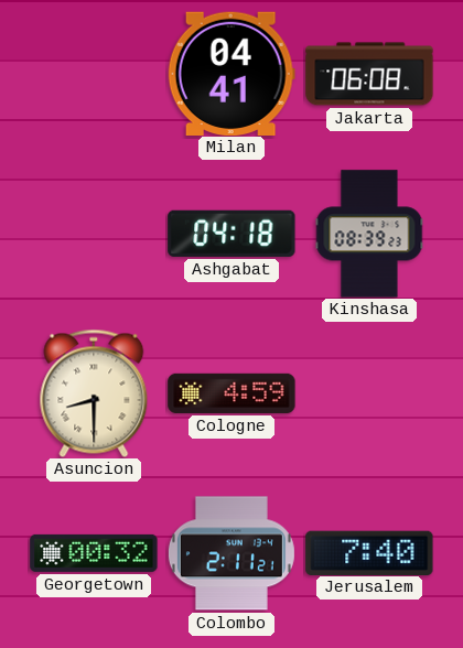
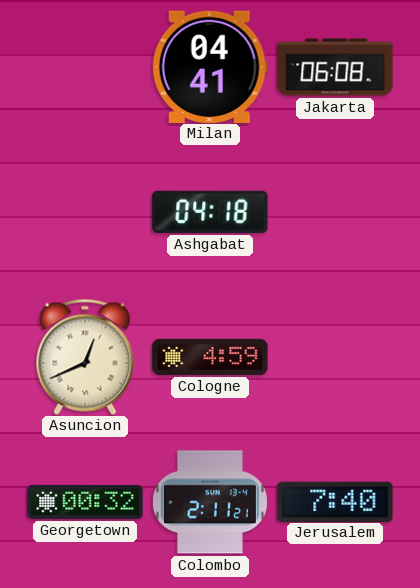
Kinshasa: 08:39 -> none (369, 234)
Asuncion: 8:30 -> 12:41 (85, 357)
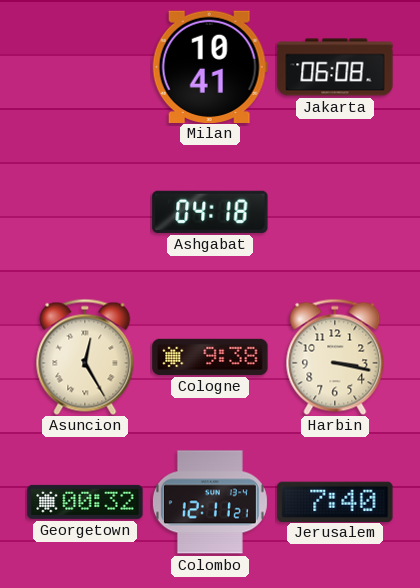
Milan: 04:41 -> 10:41 (210, 66)
Asuncion: 12:41 -> 12:25 (85, 357)
Cologne: 4:59 -> 9:38 (210, 357)
Harbin: none -> 3:17 (335, 357)
Colombo: 2:11 -> 12:11 (210, 502)
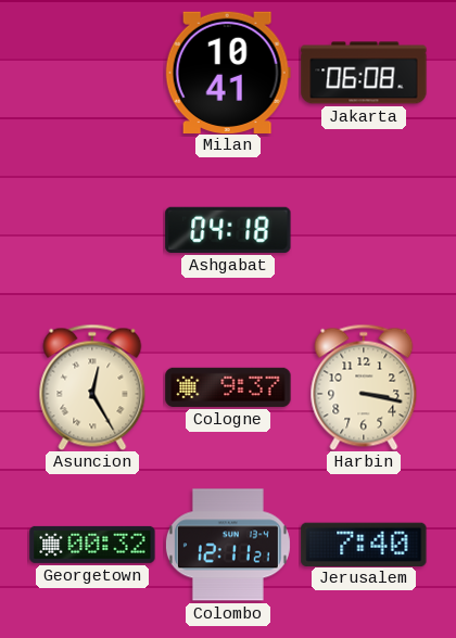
Cologne: 9:38 -> 9:37 (228, 387)
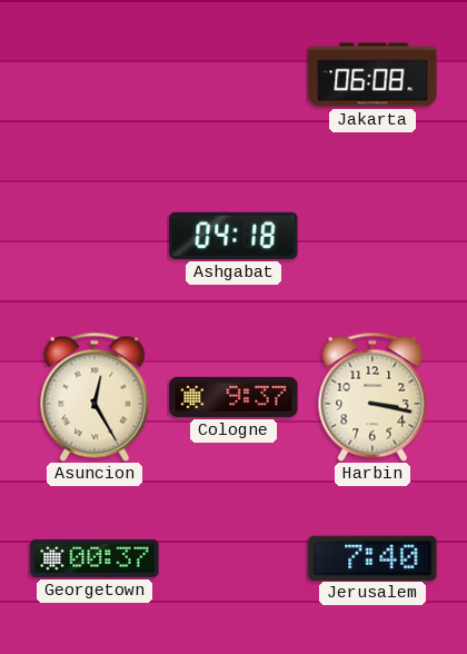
Milan: 10:41 -> none (228, 72)
Georgetown: 00:32 -> 00:37 (95, 558)
Colombo: 12:11 -> none (228, 545)
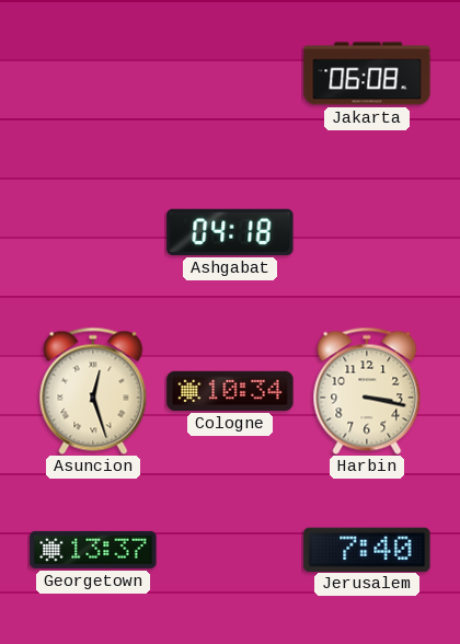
Asuncion: 12:25 -> 12:27 (93, 391)
Cologne: 9:37 -> 10:34 (230, 391)
Georgetown: 00:37 -> 13:37 (93, 550)
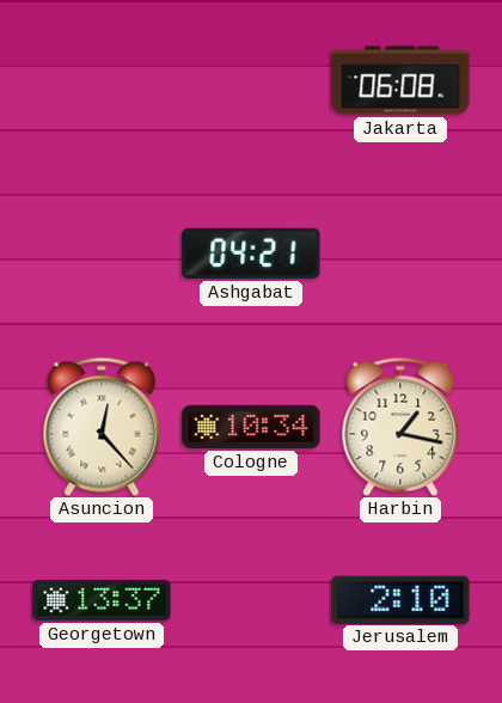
Ashgabat: 04:18 -> 04:21 (251, 253)
Asuncion: 12:27 -> 12:23 (102, 427)
Harbin: 3:17 -> 1:17 (400, 427)
Jerusalem: 7:40 -> 2:10 (400, 599)
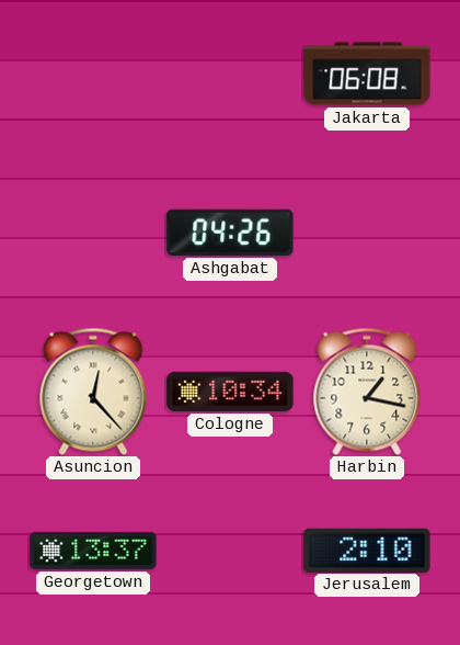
Ashgabat: 04:21 -> 04:26 (230, 233)
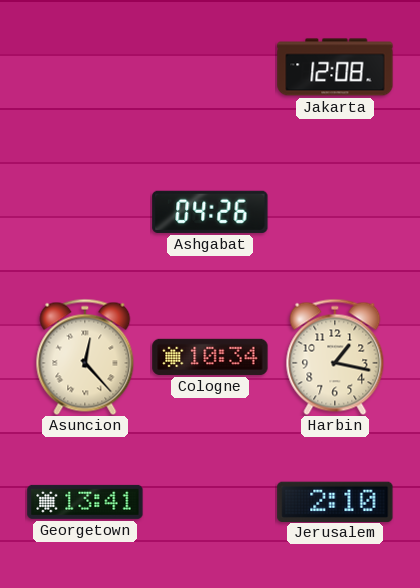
Jakarta: 06:08 -> 12:08 (335, 67)
Georgetown: 13:37 -> 13:41 (85, 502)
